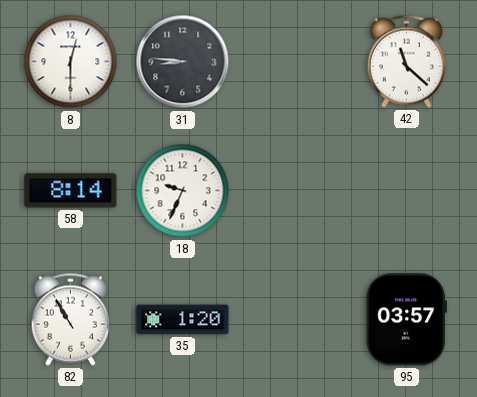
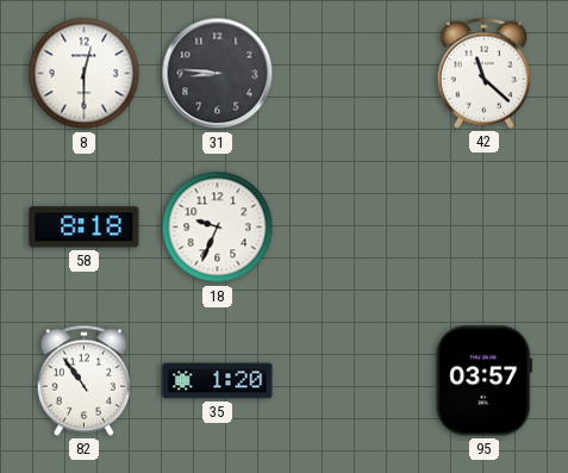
58: 8:14 -> 8:18 (85, 228)
82: 10:55 -> 10:54 (83, 380)
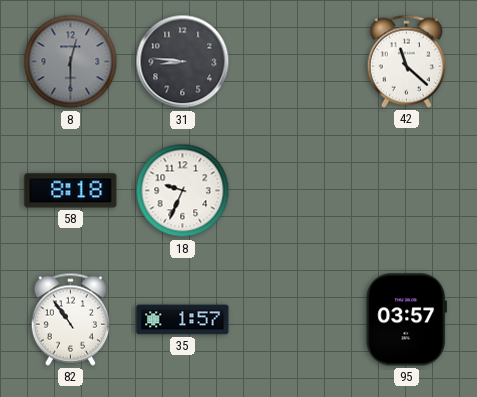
8 dial: white -> grey (71, 62)
35: 1:20 -> 1:57 (183, 320)
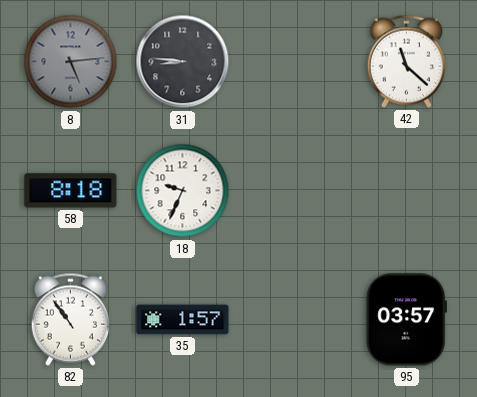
8: 12:30 -> 5:14 (71, 62)
